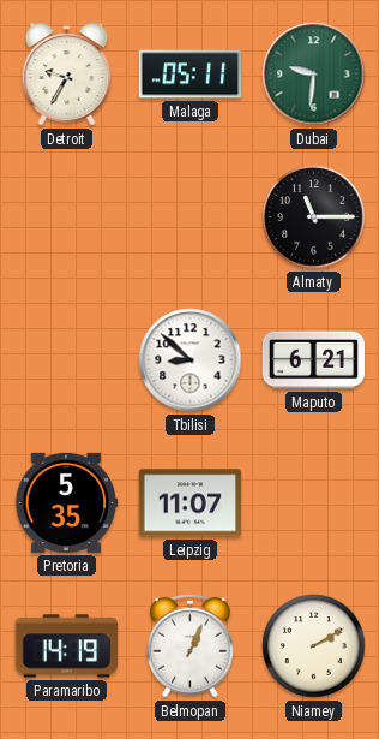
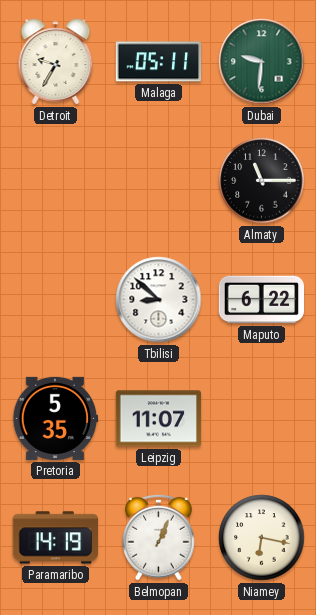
Maputo: 6:21 -> 6:22 (262, 300)
Niamey: 2:10 -> 6:17 (262, 538)
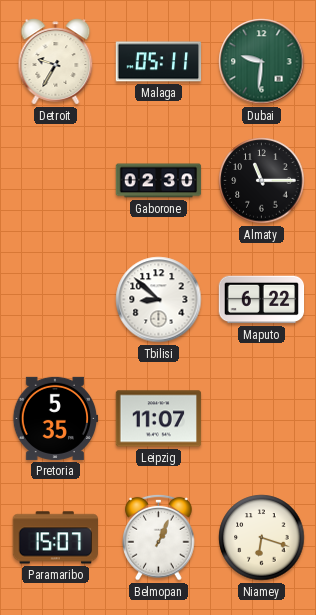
Gaborone: none -> 02:30 (159, 181)
Paramaribo: 14:19 -> 15:07 (56, 538)
Niamey: 6:17 -> 6:18 (262, 538)
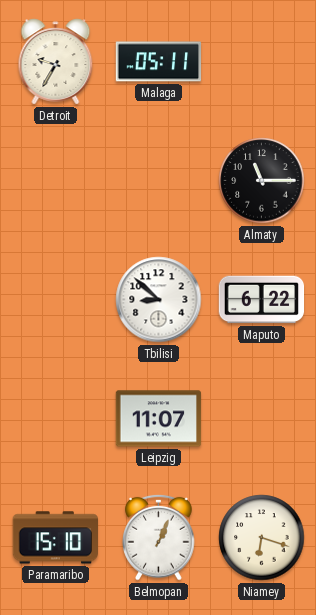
Dubai: 9:31 -> none (262, 62)
Gaborone: 02:30 -> none (159, 181)
Pretoria: 5:35 -> none (55, 418)
Paramaribo: 15:07 -> 15:10 (56, 538)
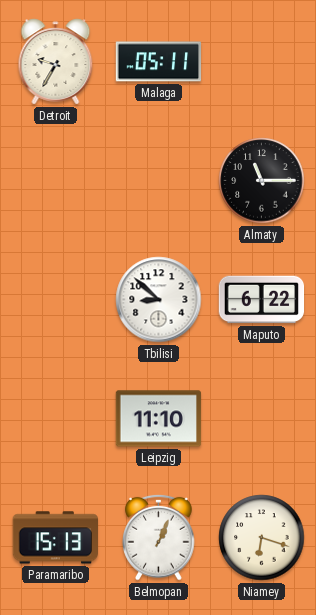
Leipzig: 11:07 -> 11:10 (159, 419)
Paramaribo: 15:10 -> 15:13 (56, 538)
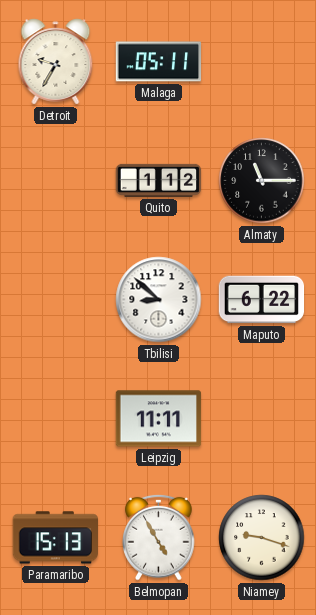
Quito: none -> 1:12 (159, 180)
Leipzig: 11:10 -> 11:11 (159, 419)
Belmopan: 1:04 -> 4:55 (159, 537)
Niamey: 6:18 -> 9:18 (262, 538)
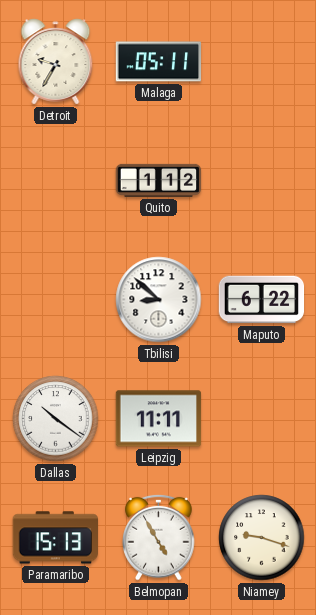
Almaty: 11:15 -> none (262, 181)
Dallas: none -> 10:21 (56, 419)
